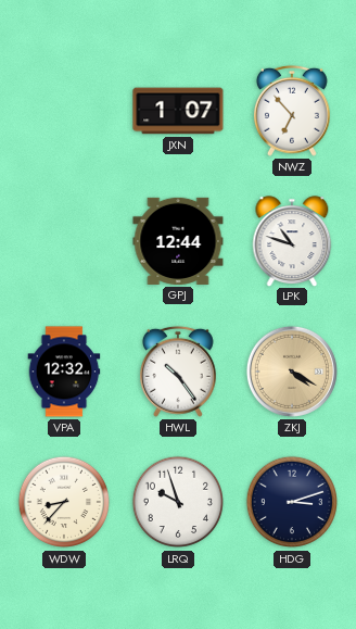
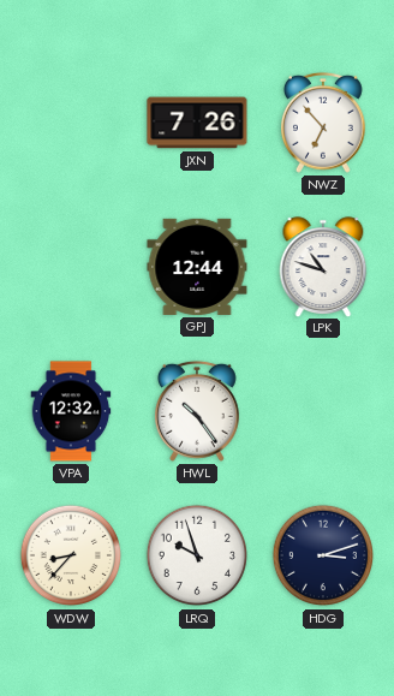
JXN: 1:07 -> 7:26 (197, 123)
ZKJ: 4:20 -> none (292, 372)
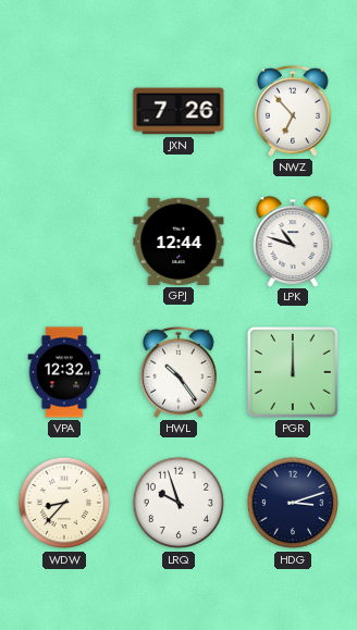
PGR: none -> 12:00 (294, 373)
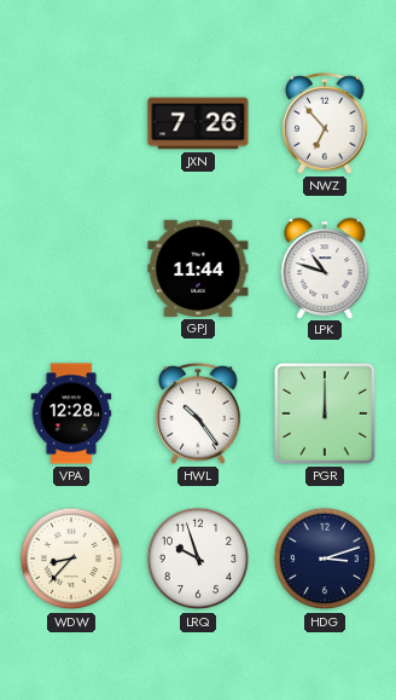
GPJ: 12:44 -> 11:44 (198, 268)
VPA: 12:32 -> 12:28 (71, 413)
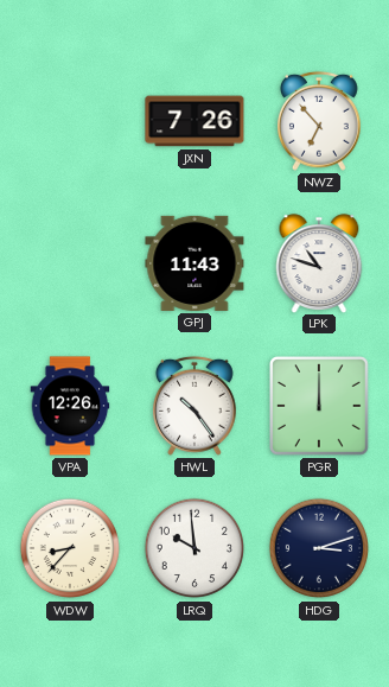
GPJ: 11:44 -> 11:43 (194, 263)
VPA: 12:28 -> 12:26 (70, 406)
LRQ: 9:57 -> 9:59 (194, 548)
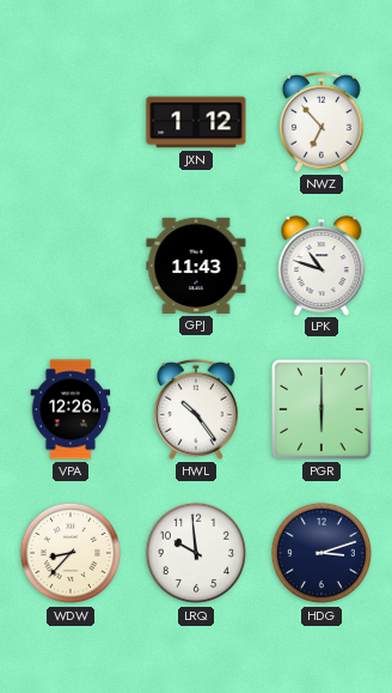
JXN: 7:26 -> 1:12 (196, 122)
PGR: 12:00 -> 6:00 (323, 411)
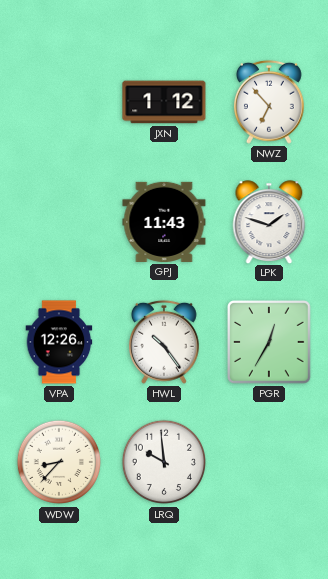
LPK: 10:48 -> 1:48 (269, 222)
PGR: 6:00 -> 12:35 (270, 343)
HDG: 3:12 -> none (321, 553)
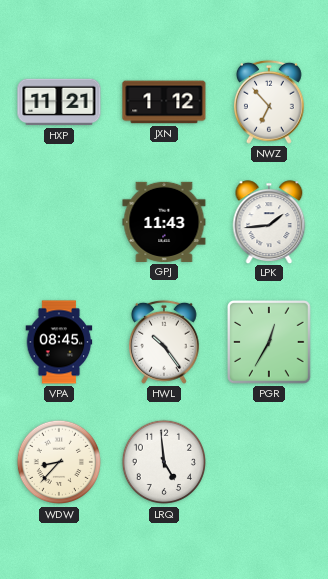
HXP: none -> 11:21 (59, 102)
LPK: 1:48 -> 1:44 (269, 222)
VPA: 12:26 -> 08:45 (59, 342)
LRQ: 9:59 -> 4:59 (164, 462)
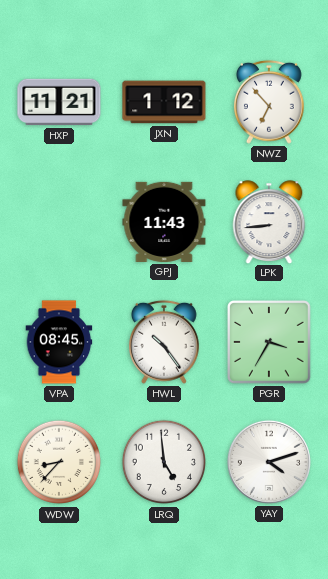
LPK: 1:44 -> 8:44 (269, 222)
PGR: 12:35 -> 3:35 (270, 343)
YAY: none -> 4:12 (269, 462)
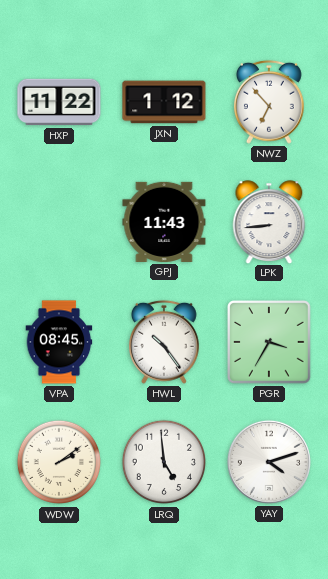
HXP: 11:21 -> 11:22 (59, 102)
WDW: 8:37 -> 2:09 (59, 462)
